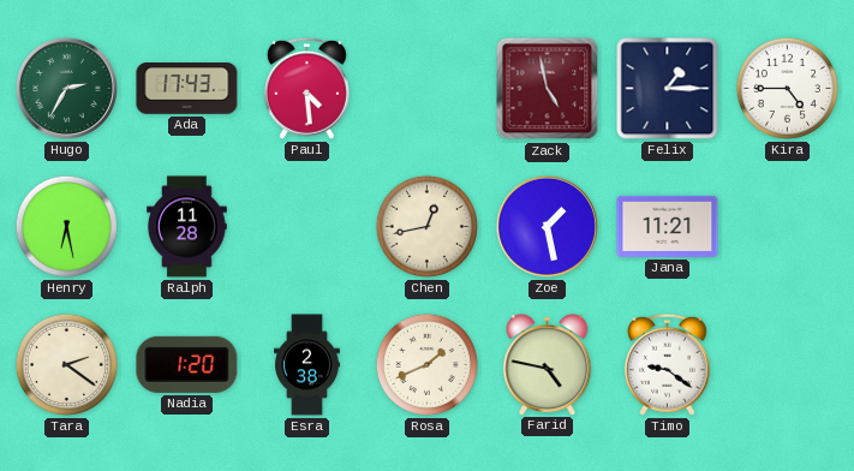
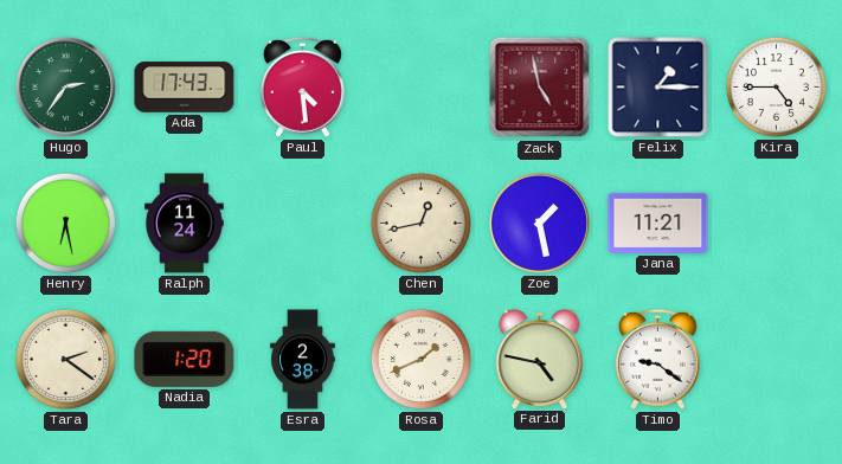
Hugo: 2:35 -> 2:36 (65, 86)
Ralph: 11:28 -> 11:24 (185, 224)
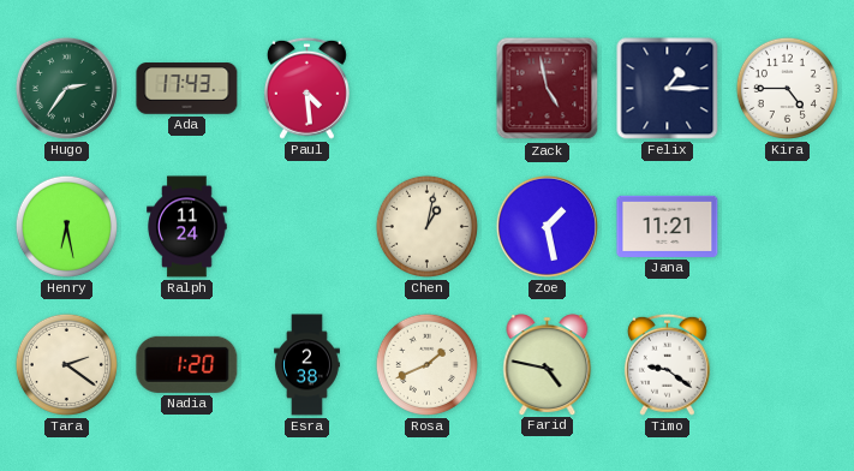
Chen: 12:43 -> 1:02 (426, 226)
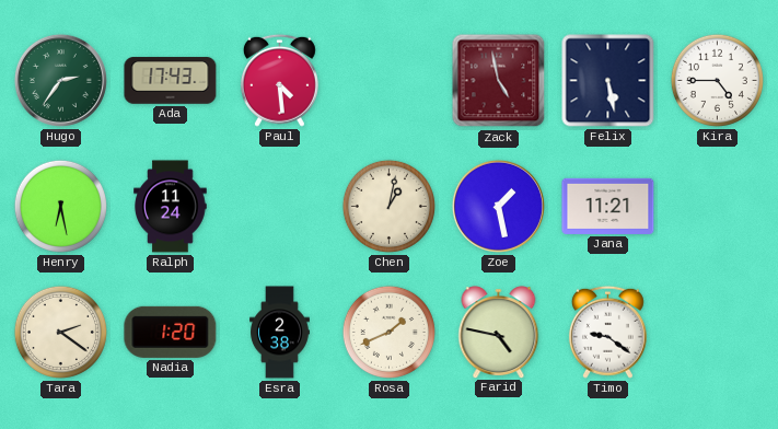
Felix: 1:15 -> 5:28 (608, 81)
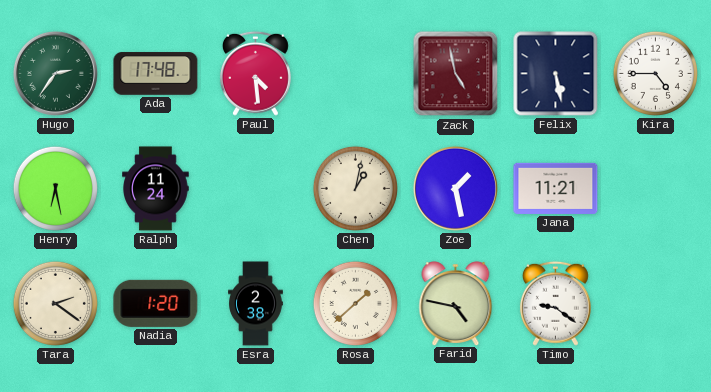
Ada: 17:43 -> 17:48 (156, 74)
Rosa: 1:41 -> 1:38 (355, 303)
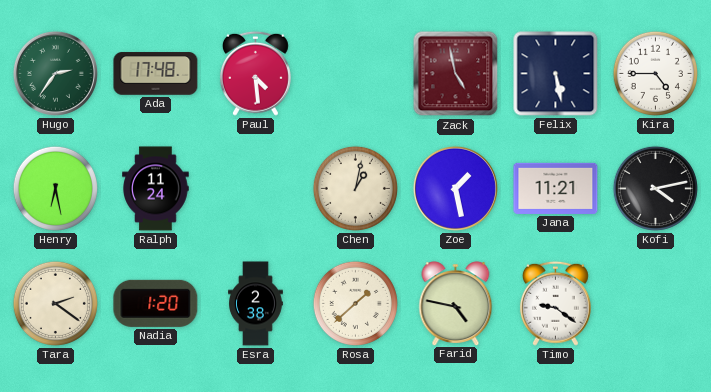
Kofi: none -> 4:13 (655, 188)
